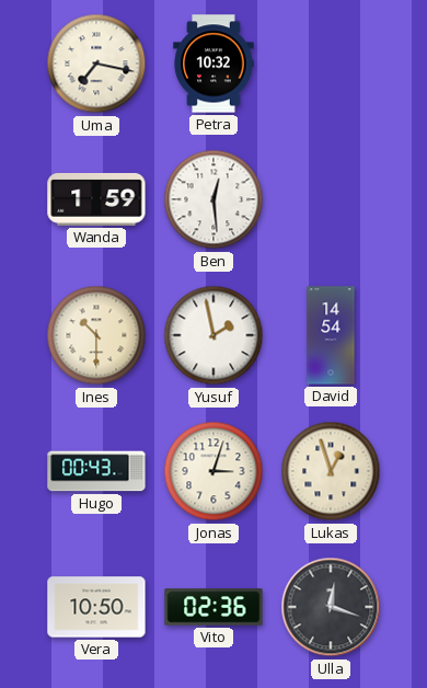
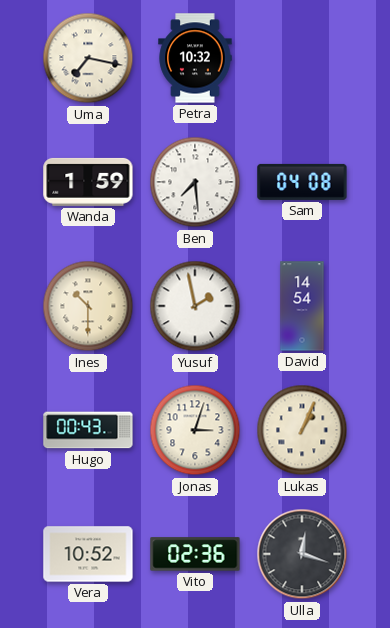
Ben: 12:29 -> 7:29 (195, 182)
Sam: none -> 04:08 (302, 182)
Lukas: 12:57 -> 1:04 (302, 430)
Vera: 10:50 -> 10:52 (88, 554)
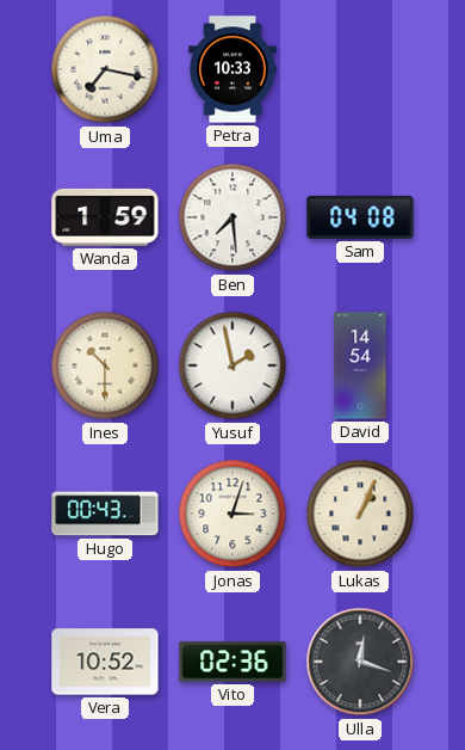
Petra: 10:32 -> 10:33 (232, 69)
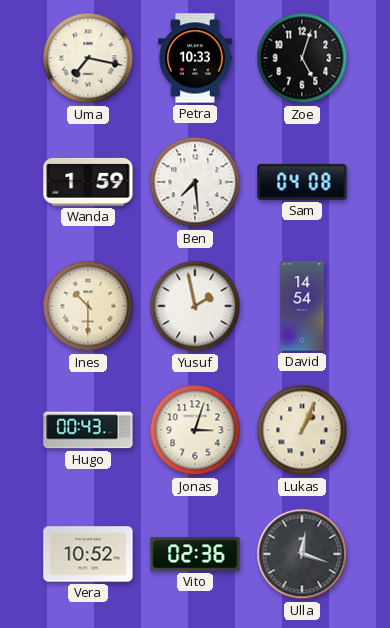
Zoe: none -> 5:03 (302, 58)
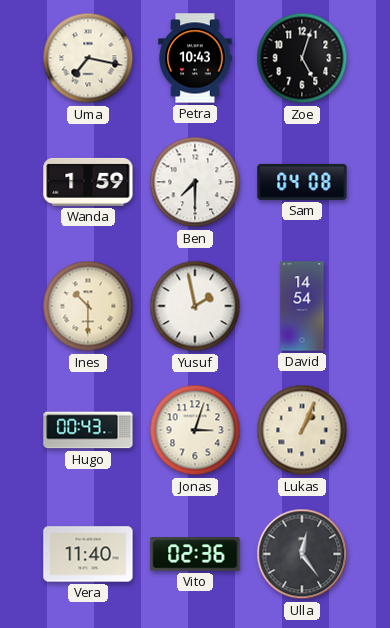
Petra: 10:33 -> 10:43 (195, 58)
Ben: 7:29 -> 7:30 (195, 182)
Vera: 10:52 -> 11:40 (88, 554)
Ulla: 12:18 -> 12:24 (302, 554)
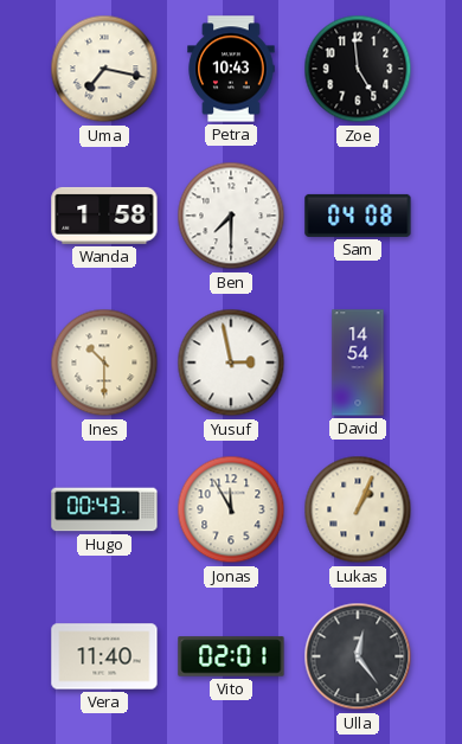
Zoe: 5:03 -> 4:59 (358, 69)
Wanda: 1:59 -> 1:58 (104, 216)
Yusuf: 1:58 -> 2:58 (231, 363)
Jonas: 3:03 -> 11:55 (231, 509)
Vito: 02:36 -> 02:01 (231, 656)
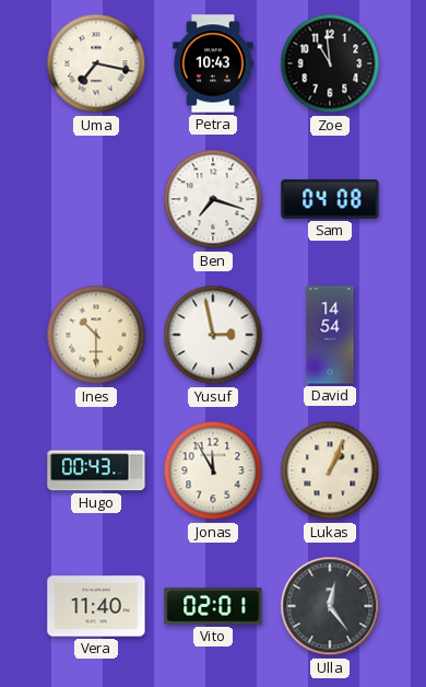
Zoe: 4:59 -> 10:59 (330, 63)
Wanda: 1:58 -> none (104, 216)
Ben: 7:30 -> 7:18 (213, 199)
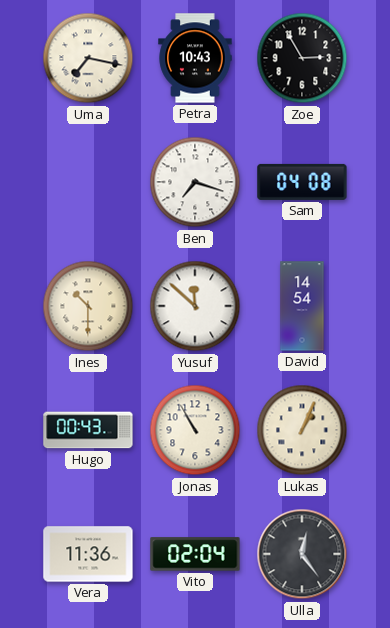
Zoe: 10:59 -> 2:55 (302, 58)
Yusuf: 2:58 -> 11:52 (195, 306)
Jonas: 11:55 -> 10:55 (195, 430)
Vera: 11:40 -> 11:36 (88, 554)
Vito: 02:01 -> 02:04 (195, 554)
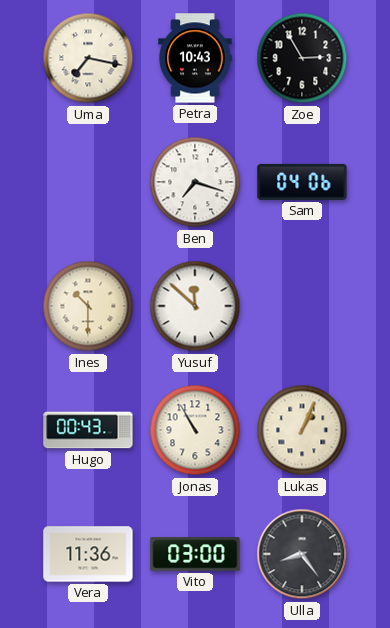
Sam: 04:08 -> 04:06 (302, 182)
David: 14:54 -> none (302, 306)
Vito: 02:04 -> 03:00 (195, 554)
Ulla: 12:24 -> 8:24 (302, 554)
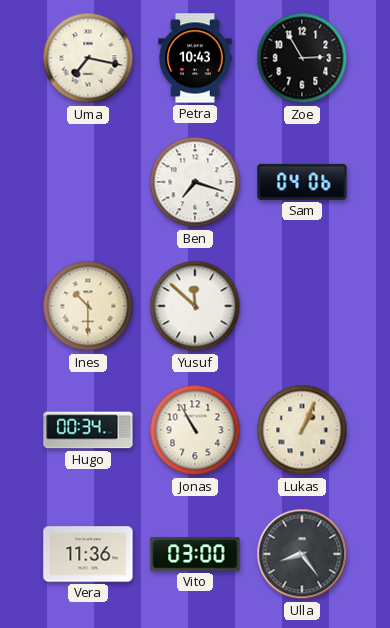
Hugo: 00:43 -> 00:34 (88, 430)
